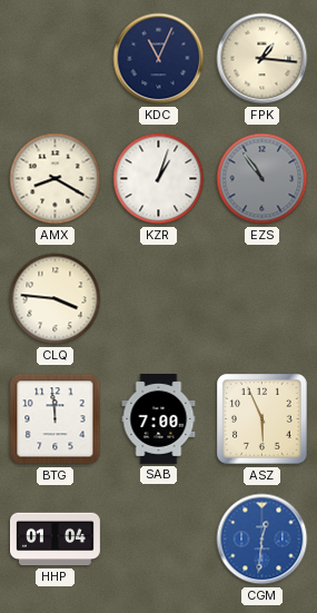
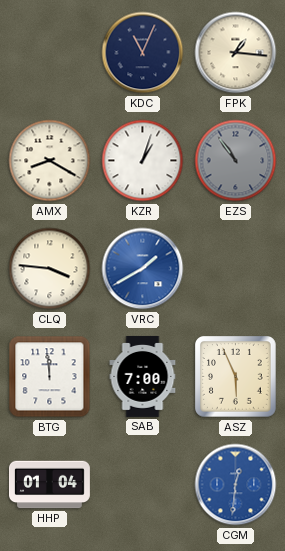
VRC: none -> 1:40 (143, 269)
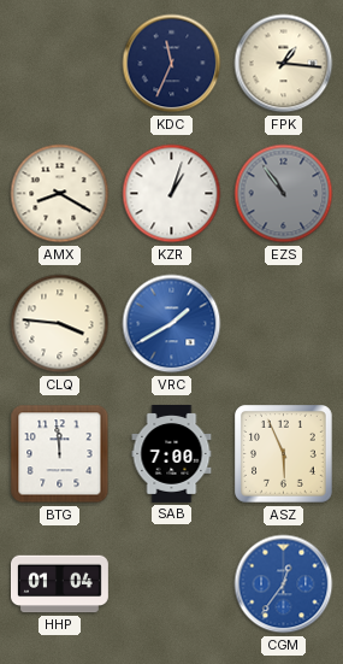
KDC: 11:04 -> 11:34 (172, 64)
CGM: 12:31 -> 12:36 (284, 584)
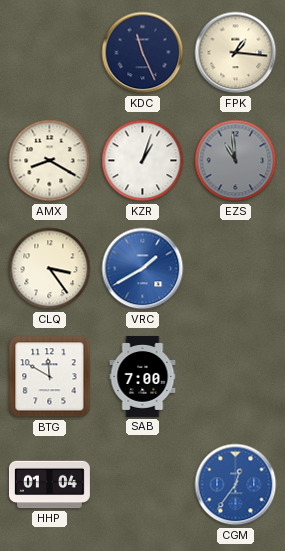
KDC: 11:34 -> 11:26 (143, 53)
EZS: 10:54 -> 10:59 (236, 161)
CLQ: 3:46 -> 3:24 (50, 269)
BTG: 11:59 -> 11:50 (50, 377)
ASZ: 5:56 -> none (284, 454)
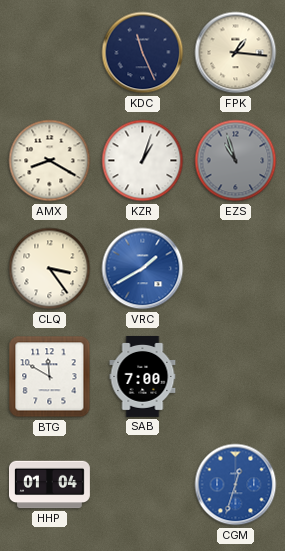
EZS: 10:59 -> 10:57 (236, 161)
CGM: 12:36 -> 12:33 (236, 485)
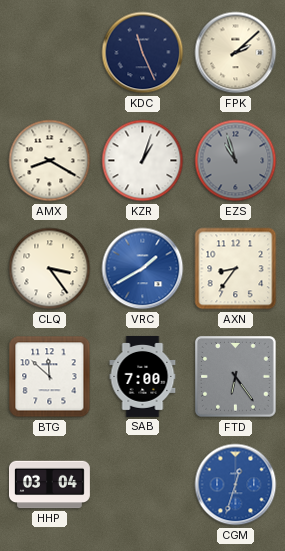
FPK: 1:16 -> 2:08 (236, 53)
AXN: none -> 8:36 (236, 269)
BTG: 11:50 -> 11:52 (50, 377)
FTD: none -> 6:24 (236, 377)
HHP: 01:04 -> 03:04 (50, 485)
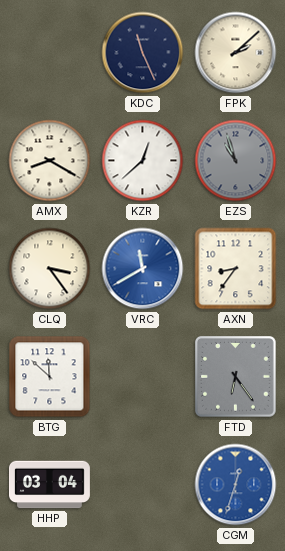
KZR: 1:03 -> 12:38 (143, 161)
VRC: 1:40 -> 11:40 (143, 269)
SAB: 7:00 -> none (143, 376)
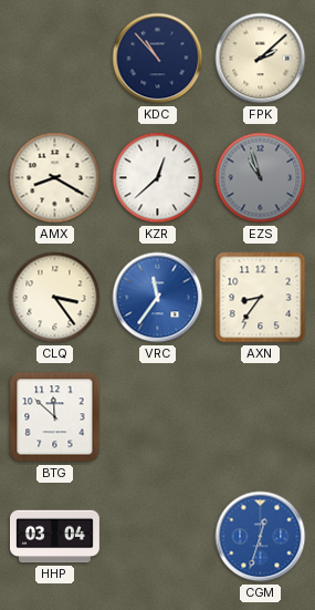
KDC: 11:26 -> 10:53 (158, 59)
VRC: 11:40 -> 11:36 (158, 298)
FTD: 6:24 -> none (236, 377)
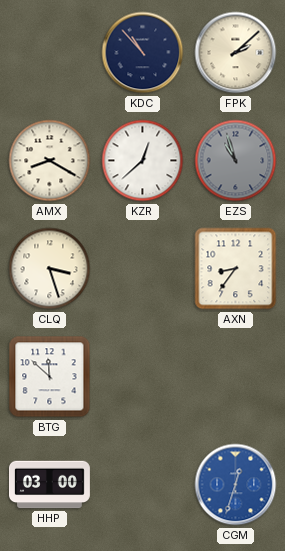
CLQ: 3:24 -> 3:27 (50, 269)
VRC: 11:36 -> none (158, 298)
HHP: 03:04 -> 03:00 (50, 485)
